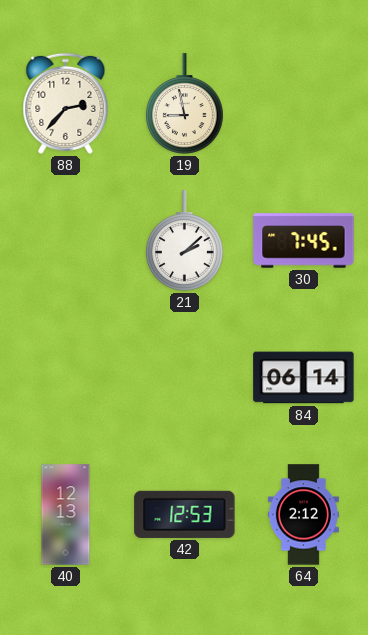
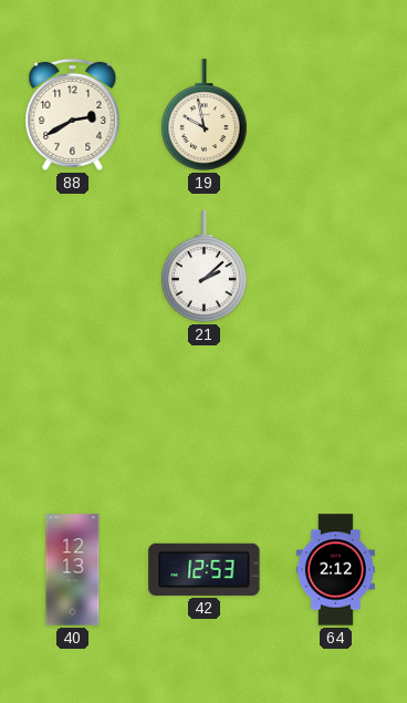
88: 2:37 -> 2:40 (73, 114)
19: 8:58 -> 9:58 (205, 115)
30: 7:45 -> none (304, 241)
84: 06:14 -> none (304, 378)
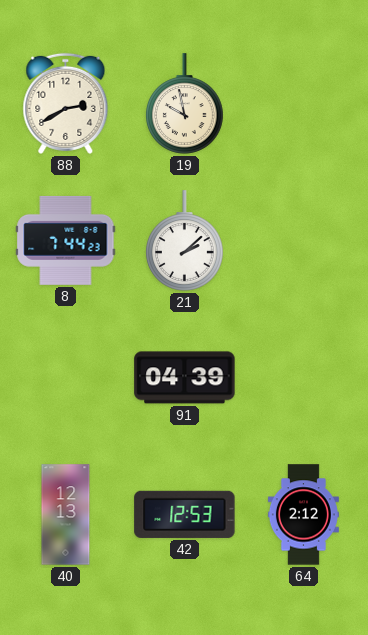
8: none -> 7:44 (66, 240)
91: none -> 04:39 (185, 378)
